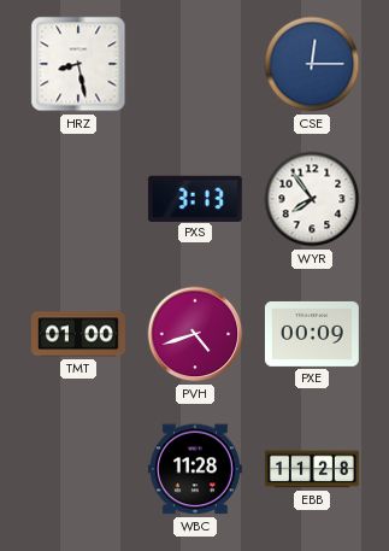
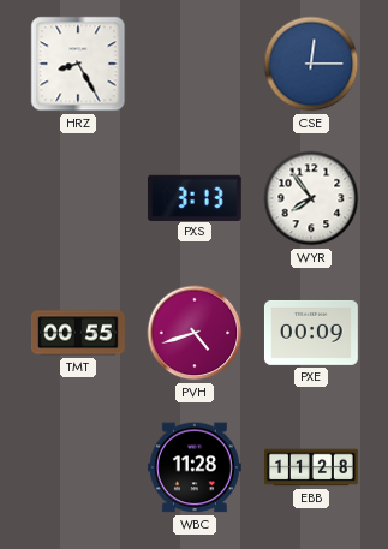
HRZ: 8:28 -> 8:25 (78, 64)
TMT: 01:00 -> 00:55 (78, 333)
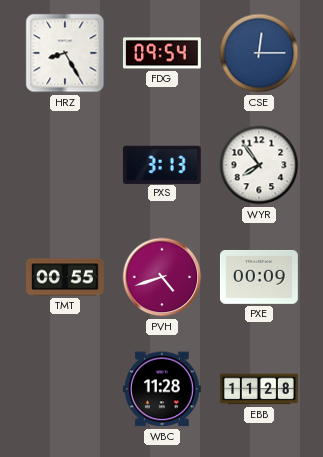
FDG: none -> 09:54 (162, 53)
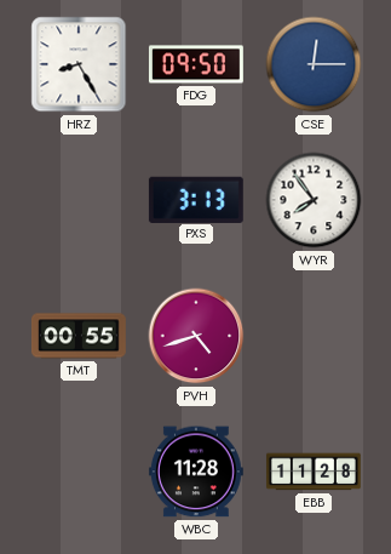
FDG: 09:54 -> 09:50 (196, 64)
PXE: 00:09 -> none (259, 277)
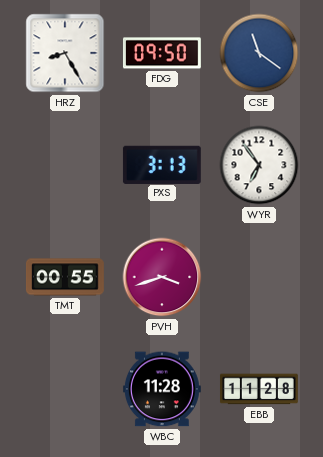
CSE: 12:15 -> 11:21 (259, 53)
WYR: 7:54 -> 6:54 (259, 165)
PVH: 4:42 -> 3:42 (162, 277)
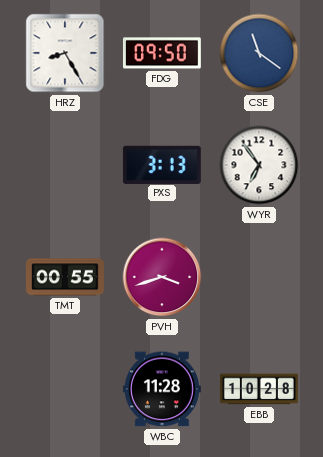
EBB: 11:28 -> 10:28 (259, 389)
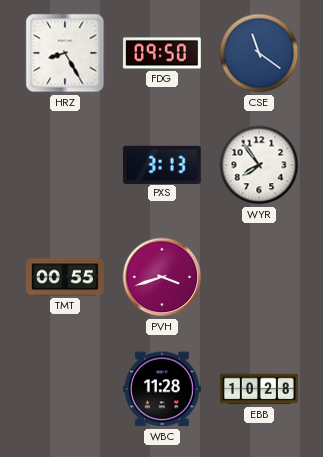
WYR: 6:54 -> 7:54 (259, 165)
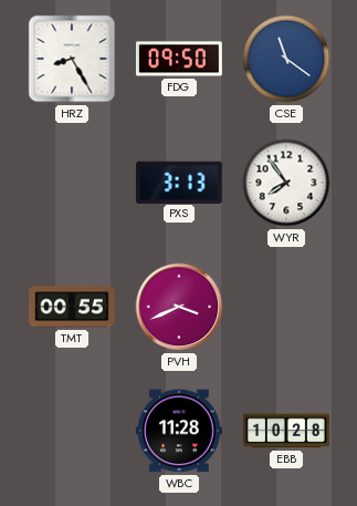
PVH: 3:42 -> 3:41 (179, 307)
